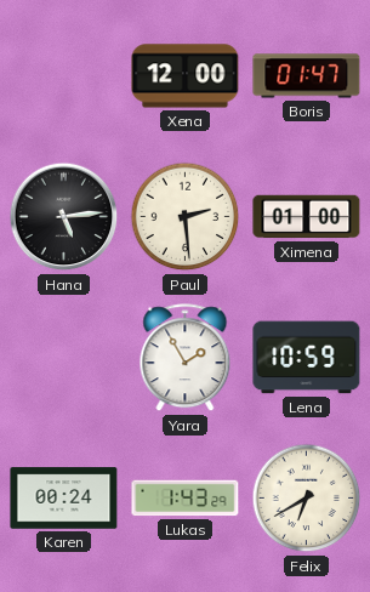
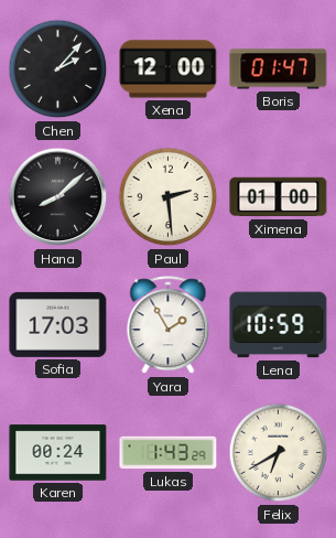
Chen: none -> 2:07 (58, 69)
Hana: 5:14 -> 8:08 (58, 197)
Sofia: none -> 17:03 (58, 324)
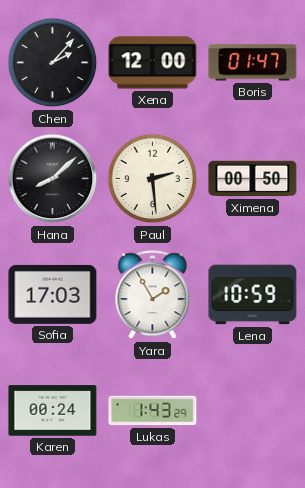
Ximena: 01:00 -> 00:50 (253, 179)
Felix: 6:40 -> none (279, 453)
